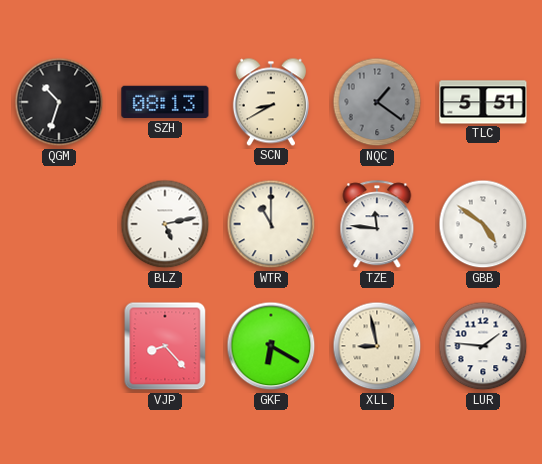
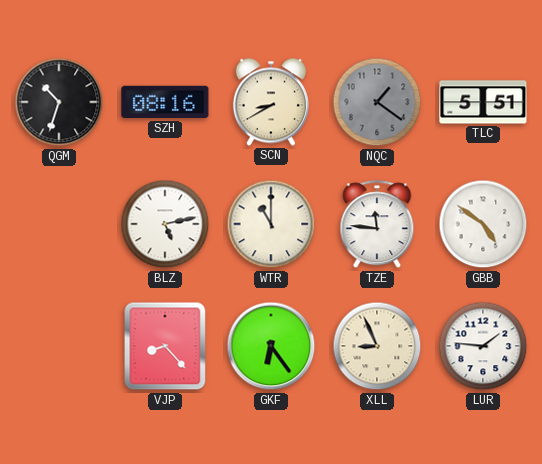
SZH: 08:13 -> 08:16 (165, 102)
GKF: 6:20 -> 6:24 (271, 346)
XLL: 8:58 -> 8:56 (377, 346)
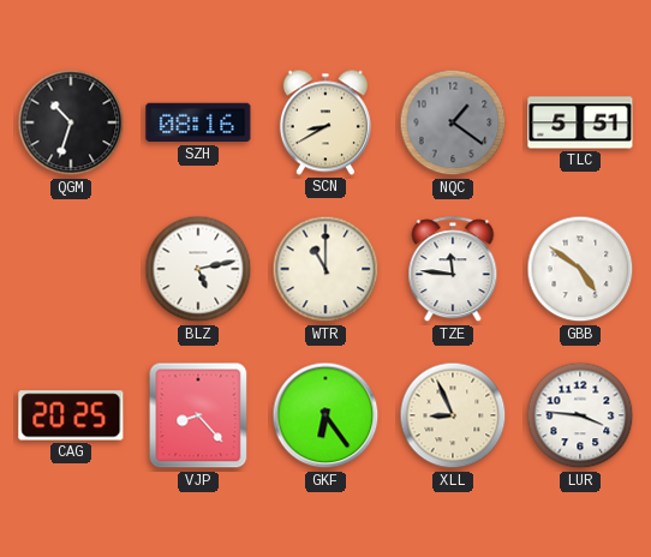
CAG: none -> 20:25 (71, 415)
LUR: 1:46 -> 3:46 (580, 415)
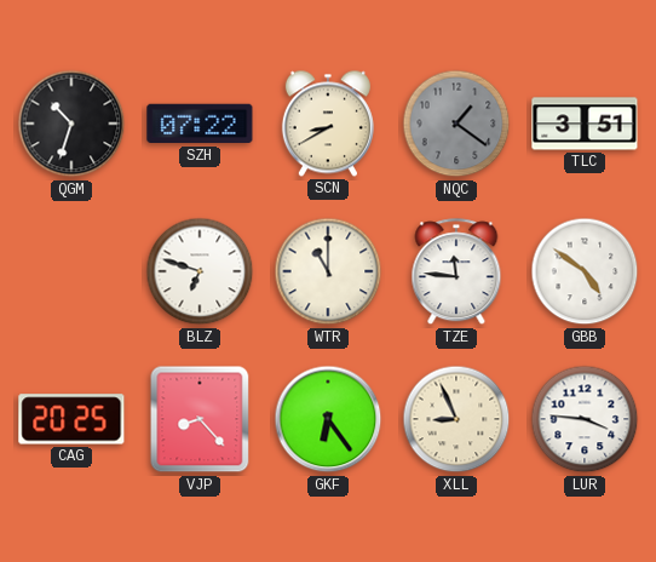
SZH: 08:16 -> 07:22 (200, 124)
TLC: 5:51 -> 3:51 (585, 124)
BLZ: 5:13 -> 6:48 (200, 271)
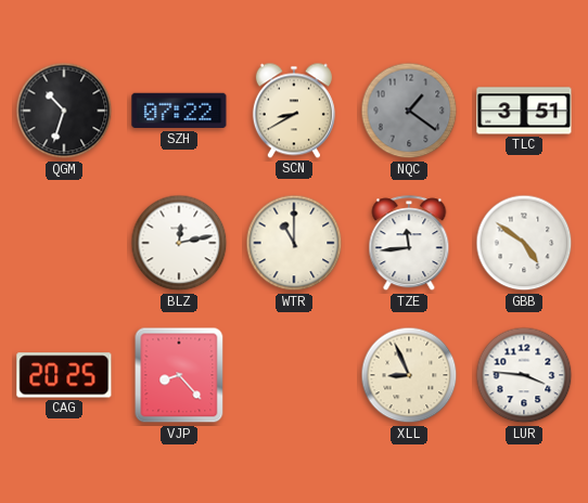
BLZ: 6:48 -> 12:13 (179, 243)
TZE: 11:46 -> 11:44 (409, 244)
GKF: 6:24 -> none (328, 419)
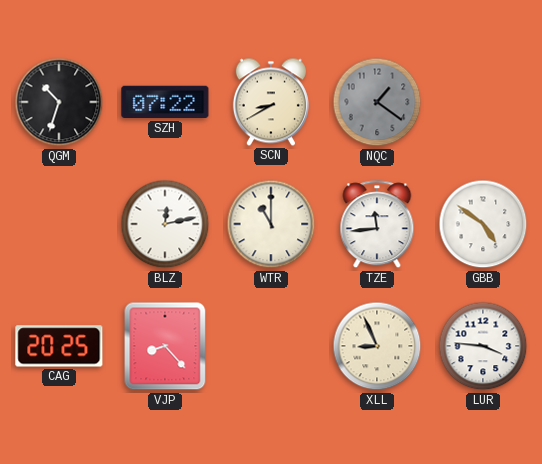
TLC: 3:51 -> none (524, 111)
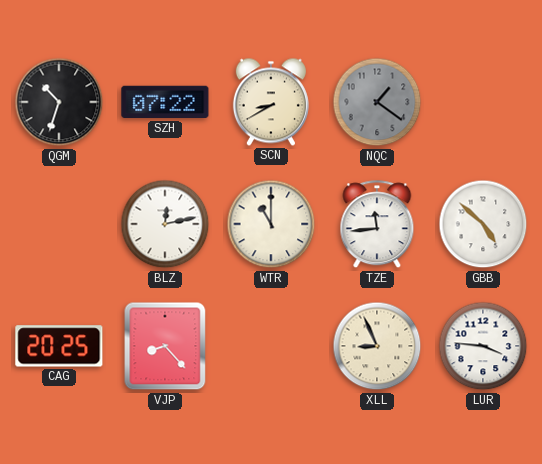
GBB: 4:51 -> 4:52 (483, 224)
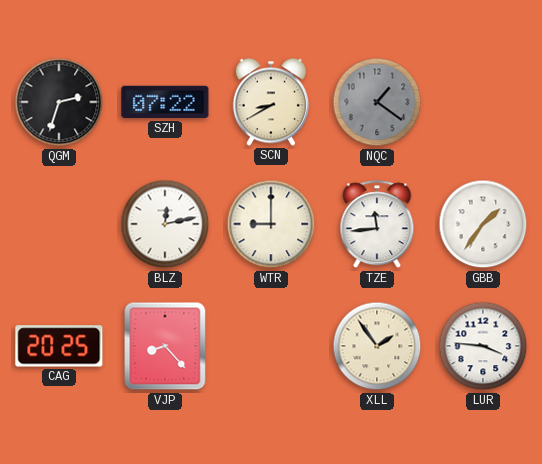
QGM: 10:33 -> 2:33 (59, 102)
WTR: 11:00 -> 9:00 (271, 224)
GBB: 4:52 -> 1:36 (483, 224)
XLL: 8:56 -> 1:54 (377, 346)
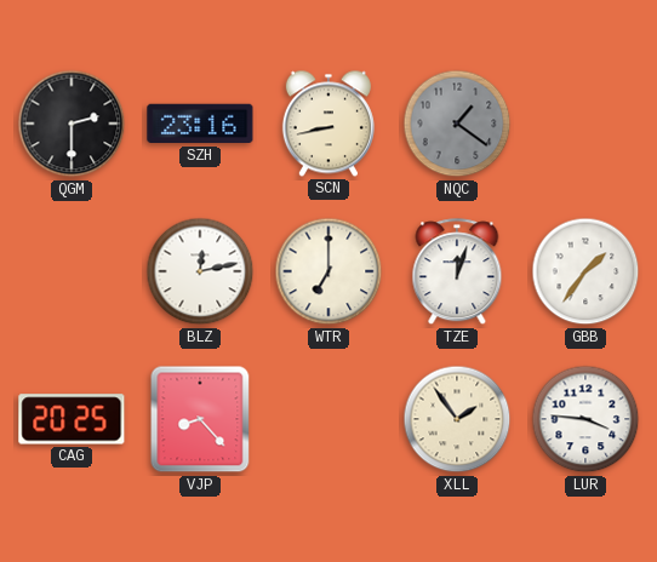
QGM: 2:33 -> 2:30 (72, 124)
SZH: 07:22 -> 23:16 (200, 124)
SCN: 8:40 -> 8:43 (328, 124)
WTR: 9:00 -> 7:00 (328, 271)
TZE: 11:44 -> 12:03 (457, 273)
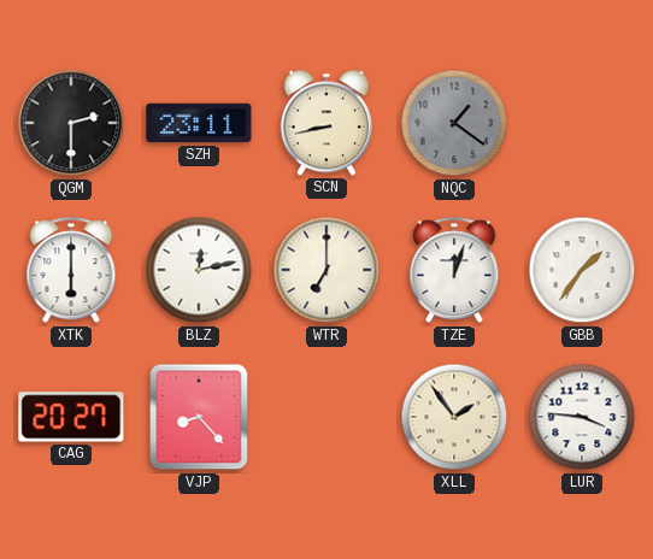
SZH: 23:16 -> 23:11 (199, 123)
XTK: none -> 6:00 (71, 271)
CAG: 20:25 -> 20:27 (71, 417)
